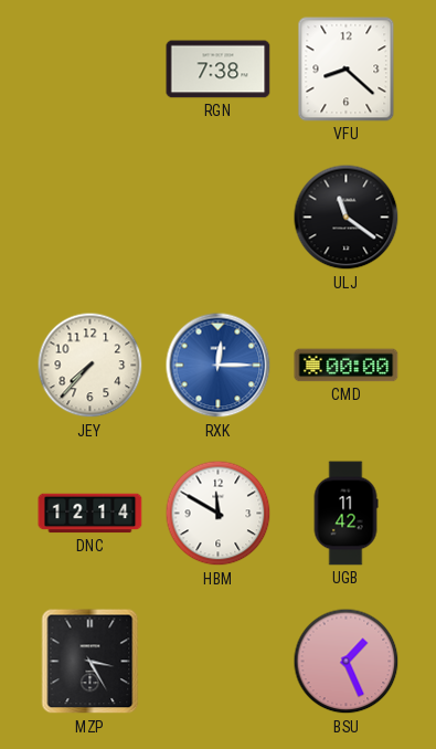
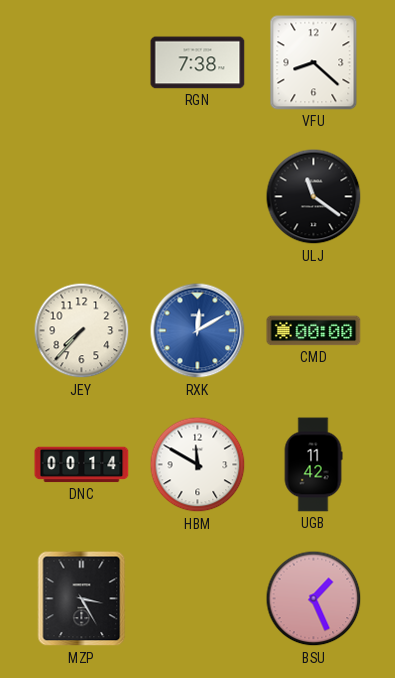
RXK: 12:15 -> 12:10 (198, 331)
DNC: 12:14 -> 00:14 (82, 465)
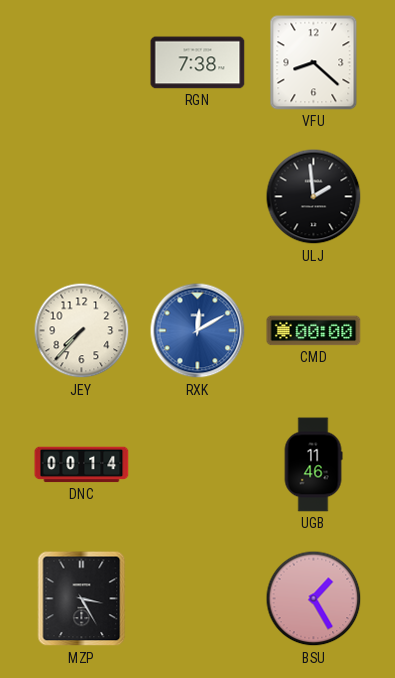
ULJ: 11:21 -> 1:59 (314, 197)
HBM: 11:50 -> none (198, 465)
UGB: 11:42 -> 11:46 (313, 465)
BSU: 1:26 -> 1:25 (314, 599)
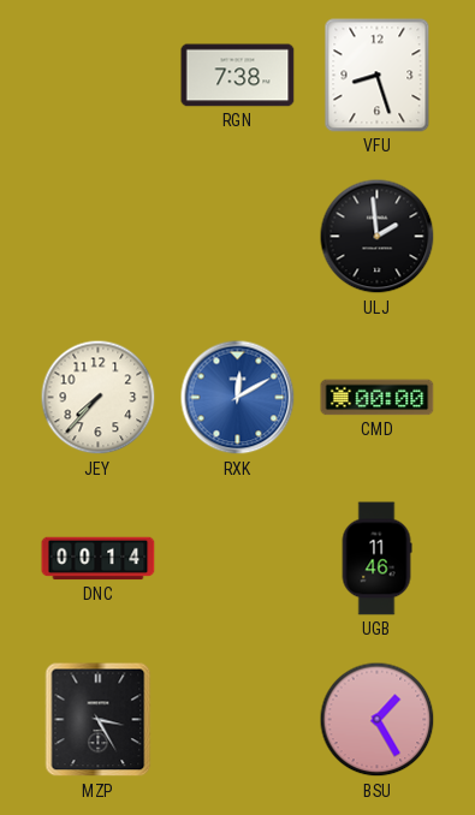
VFU: 8:22 -> 8:27 (378, 76)
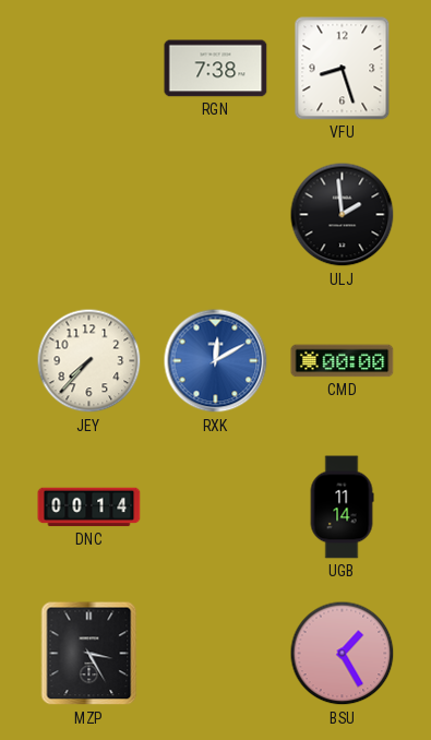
UGB: 11:46 -> 11:14 (342, 508)
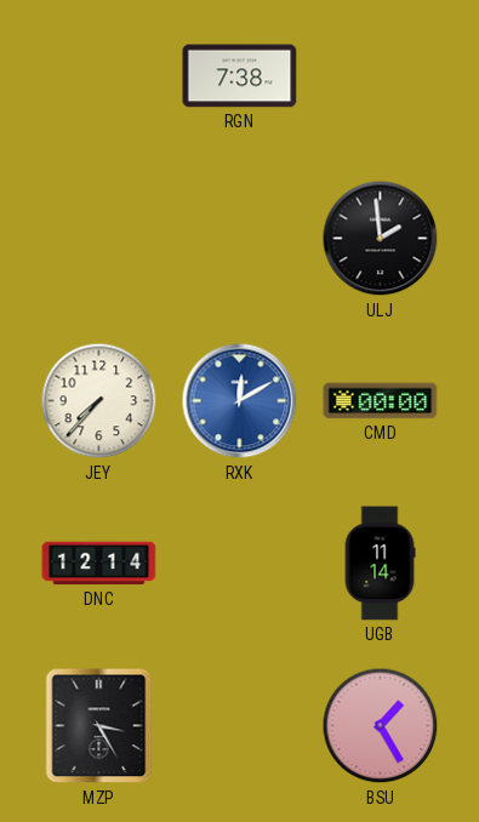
VFU: 8:27 -> none (343, 69)
DNC: 00:14 -> 12:14 (99, 564)
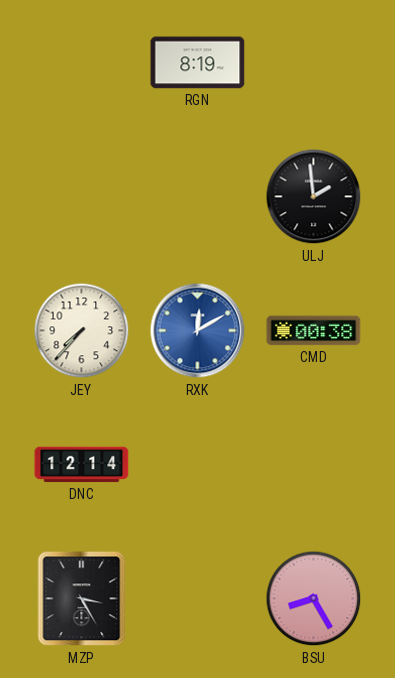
RGN: 7:38 -> 8:19 (198, 63)
CMD: 00:00 -> 00:38 (314, 331)
UGB: 11:14 -> none (380, 564)
BSU: 1:25 -> 8:25 (314, 599)
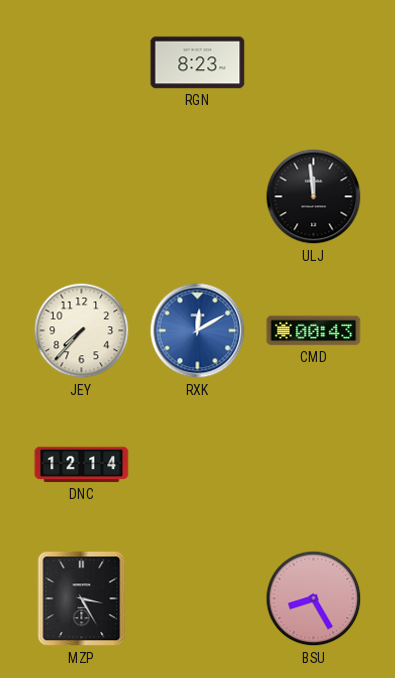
RGN: 8:19 -> 8:23 (198, 63)
ULJ: 1:59 -> 11:59 (314, 197)
CMD: 00:38 -> 00:43 (314, 331)
